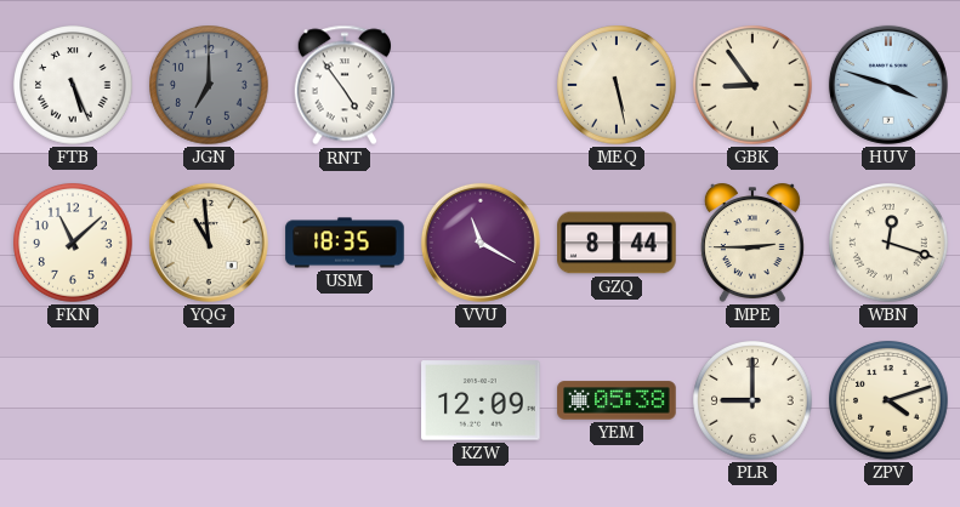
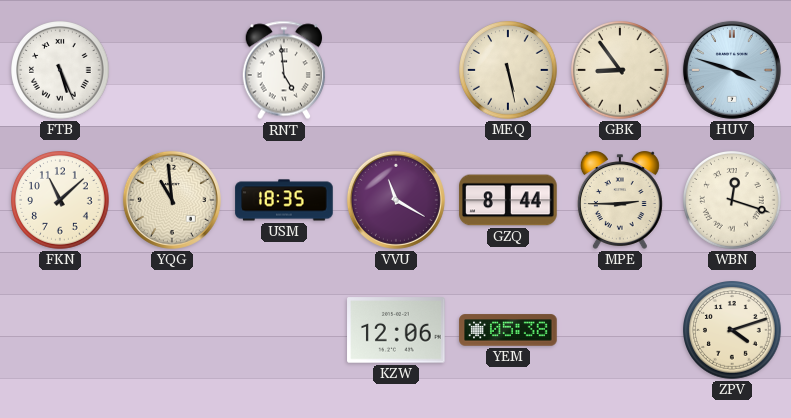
JGN: 7:00 -> none (210, 86)
RNT: 4:54 -> 4:59 (284, 70)
KZW: 12:09 -> 12:06 (396, 330)
PLR: 9:00 -> none (754, 401)
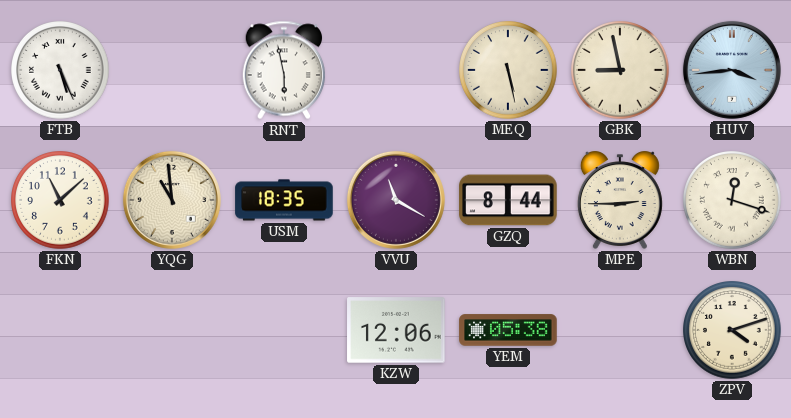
RNT: 4:59 -> 5:58 (284, 70)
GBK: 8:54 -> 8:58 (621, 71)
HUV: 3:48 -> 3:44 (732, 70)
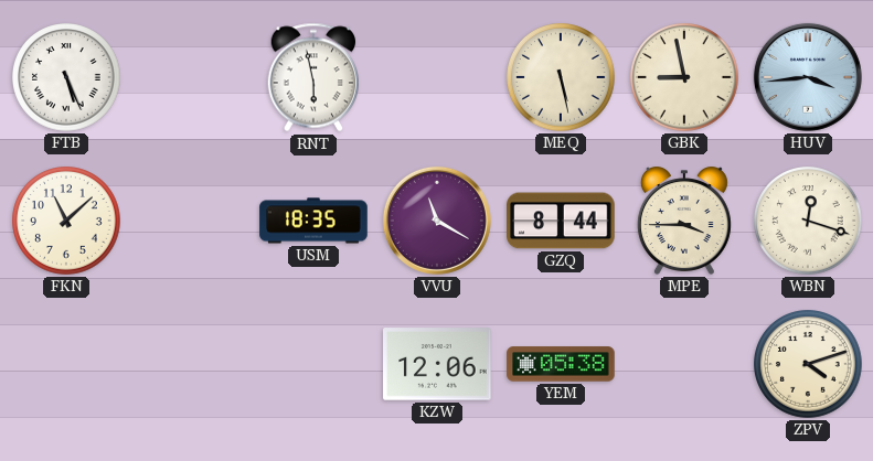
YQG: 10:59 -> none (172, 200)
MPE: 2:45 -> 3:45 (684, 221)
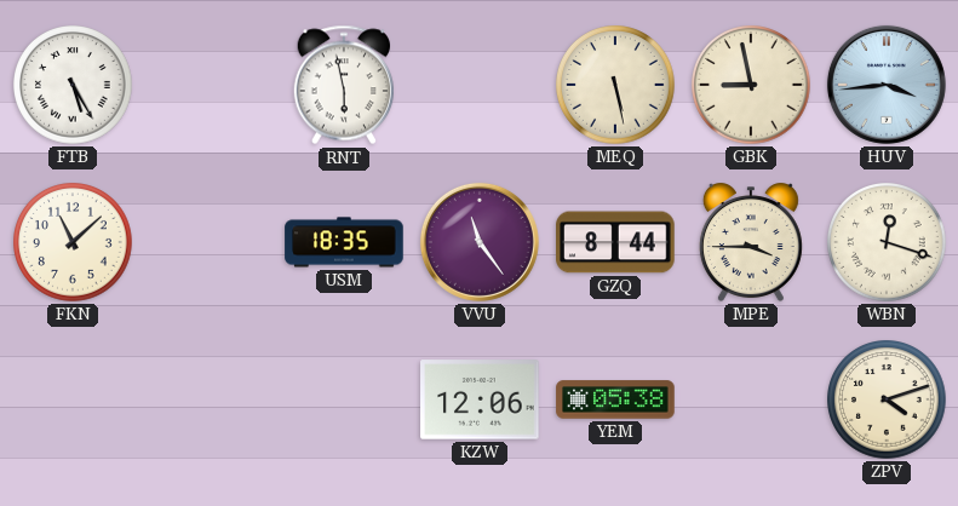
FTB: 5:26 -> 5:25 (74, 86)
VVU: 11:20 -> 11:24 (480, 242)
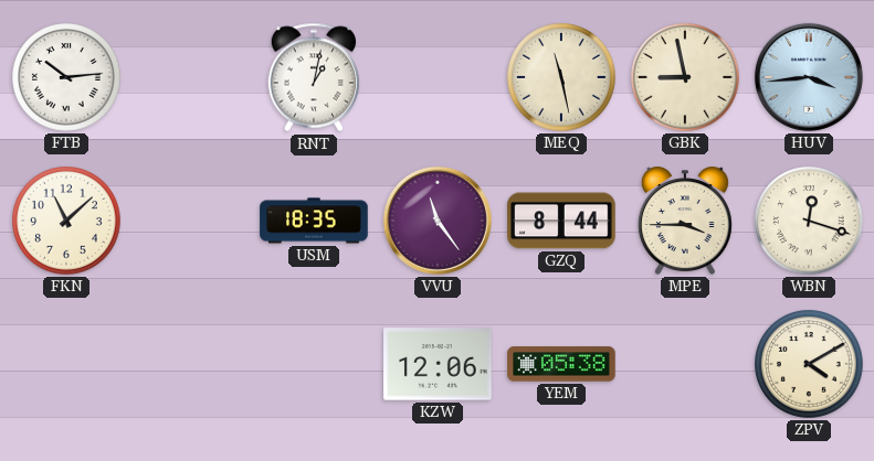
FTB: 5:25 -> 10:14 (67, 78)
RNT: 5:58 -> 1:02 (314, 77)
MEQ: 5:28 -> 11:28 (562, 78)
ZPV: 4:12 -> 4:10 (810, 365)
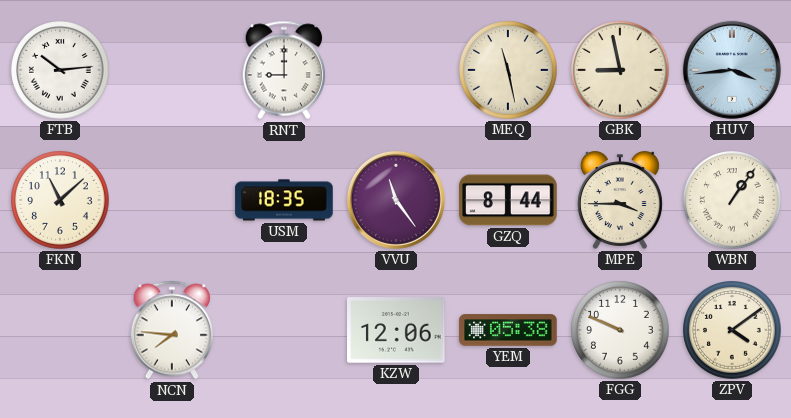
RNT: 1:02 -> 9:00 (284, 70)
WBN: 12:18 -> 1:06 (733, 201)
NCN: none -> 7:46 (172, 330)
FGG: none -> 9:49 (621, 331)
ZPV: 4:10 -> 4:09 (733, 331)
